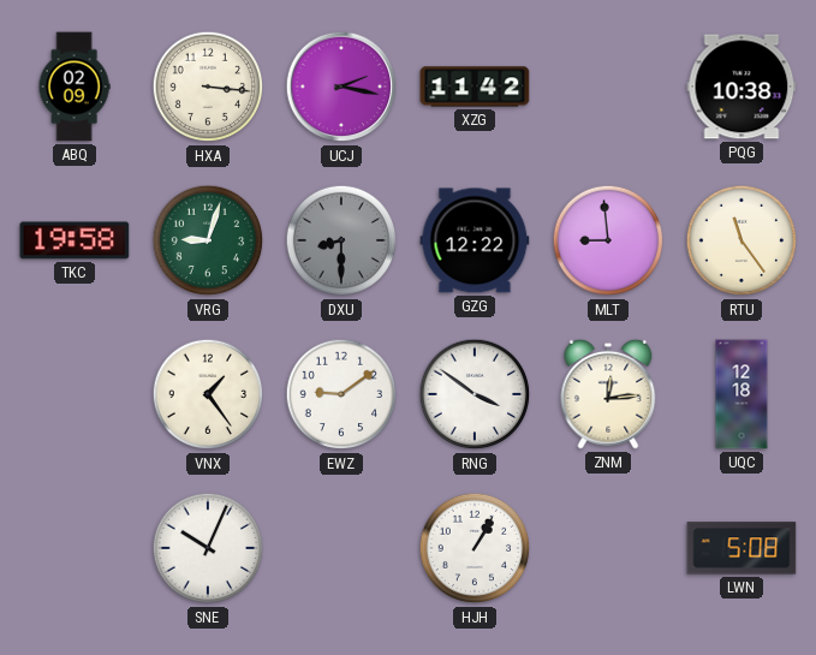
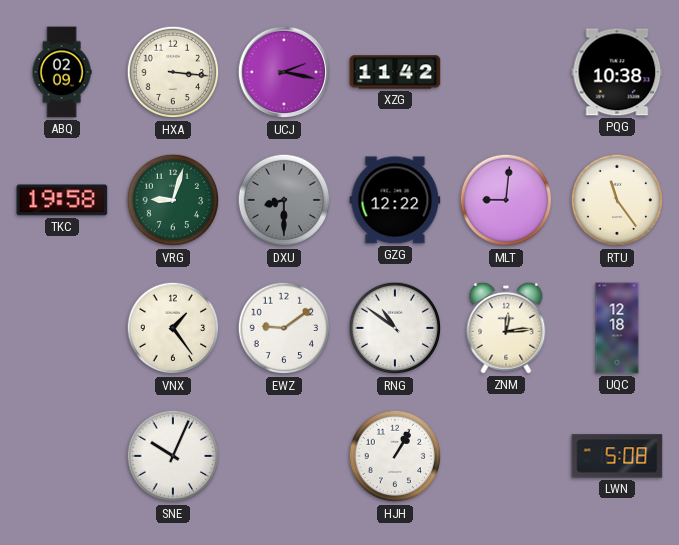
MLT: 8:59 -> 9:01 (506, 200)
RNG: 3:51 -> 10:51 (395, 328)
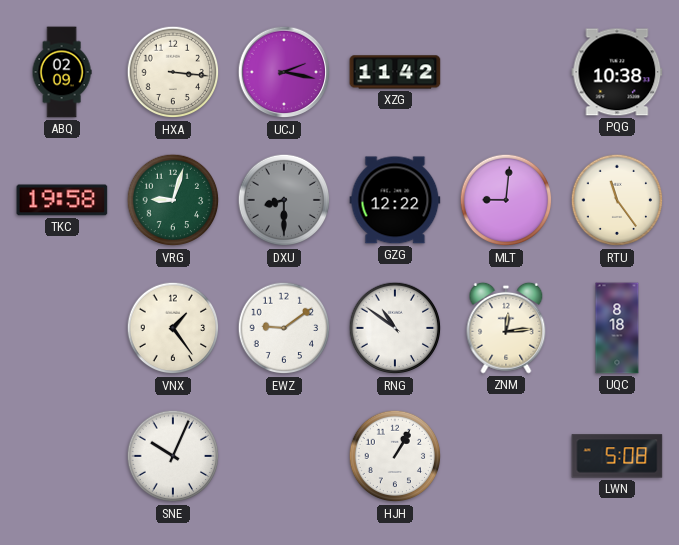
UQC: 12:18 -> 8:18 (617, 328)
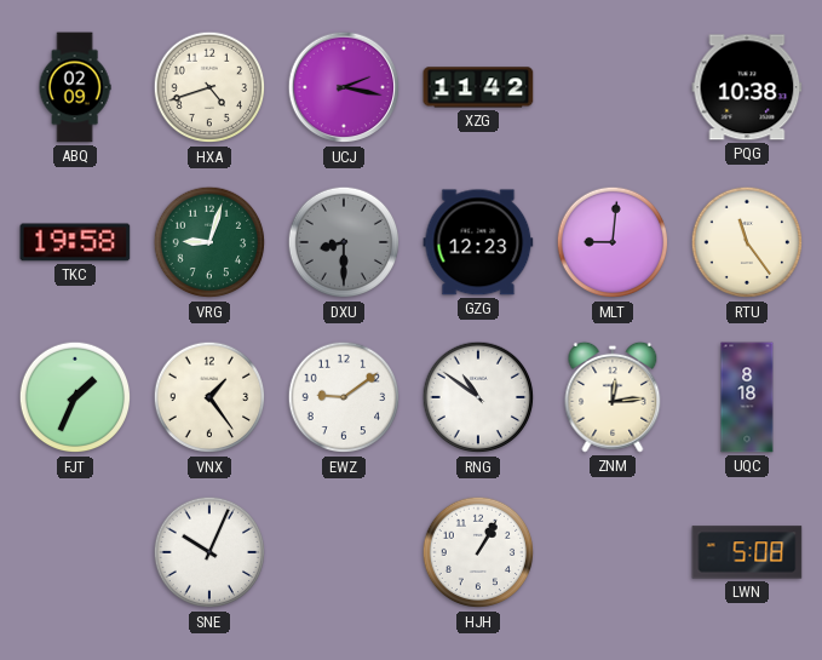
HXA: 3:16 -> 4:42 (209, 87)
GZG: 12:22 -> 12:23 (478, 242)
FJT: none -> 1:34 (75, 397)
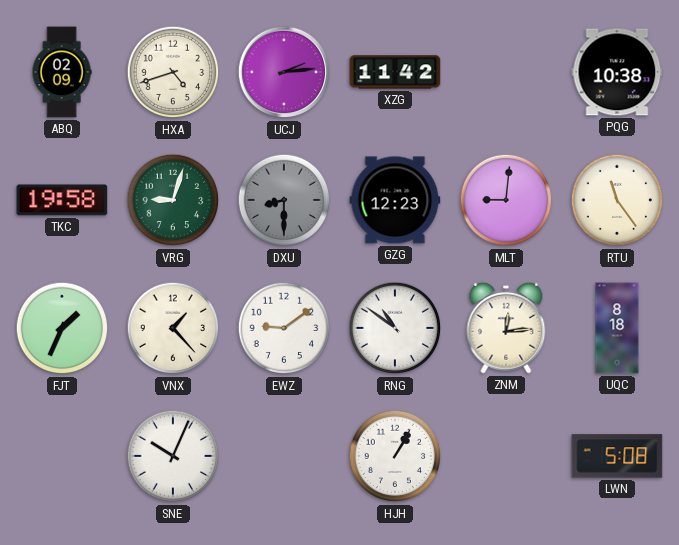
UCJ: 2:17 -> 2:14 (284, 72)
VNX: 1:24 -> 1:23 (173, 328)
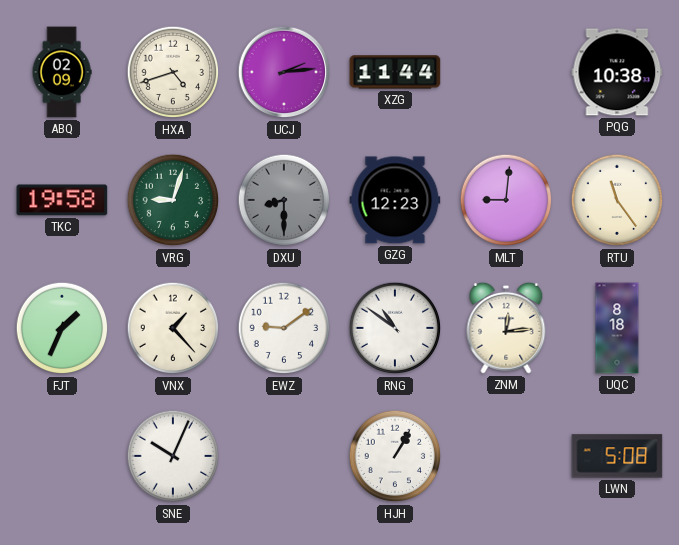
XZG: 11:42 -> 11:44 (395, 72)
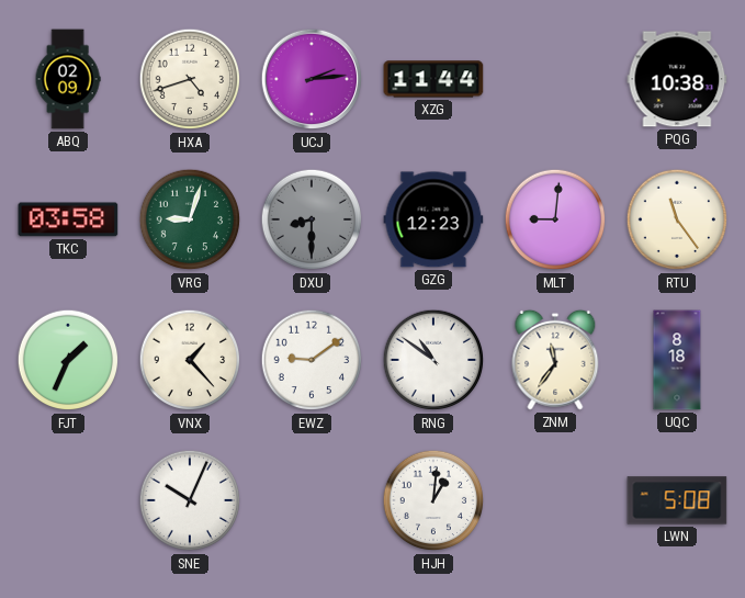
TKC: 19:58 -> 03:58 (68, 219)
ZNM: 12:14 -> 11:36 (555, 360)
HJH: 1:05 -> 1:01 (433, 500)
